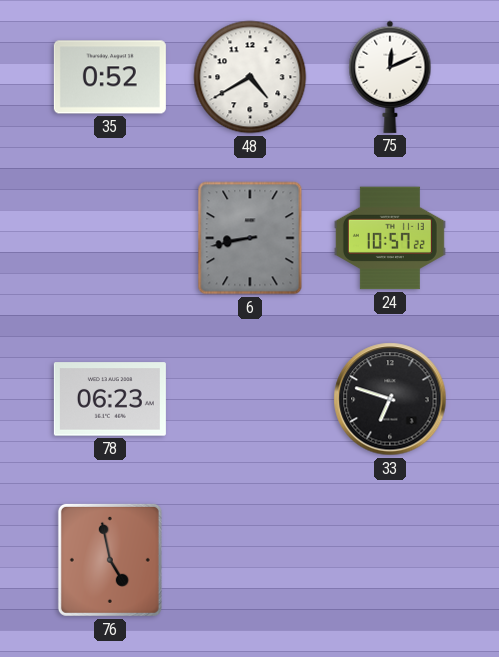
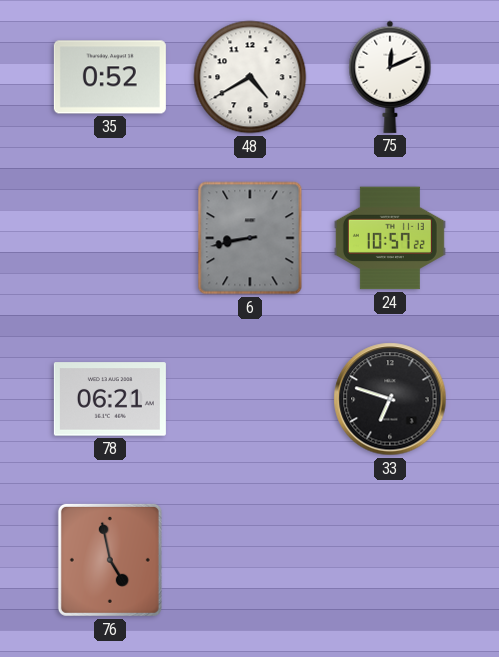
78: 06:23 -> 06:21 (110, 399)
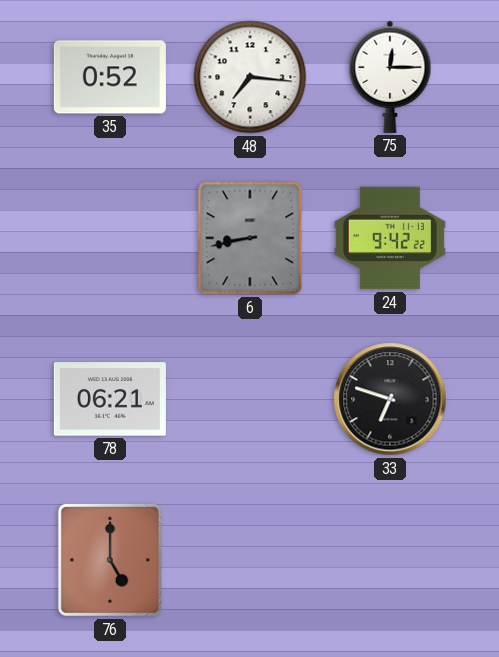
48: 4:40 -> 7:16 (250, 77)
75: 12:11 -> 12:15 (390, 77)
24: 10:57 -> 9:42 (390, 238)
76: 4:58 -> 5:00 (110, 560)
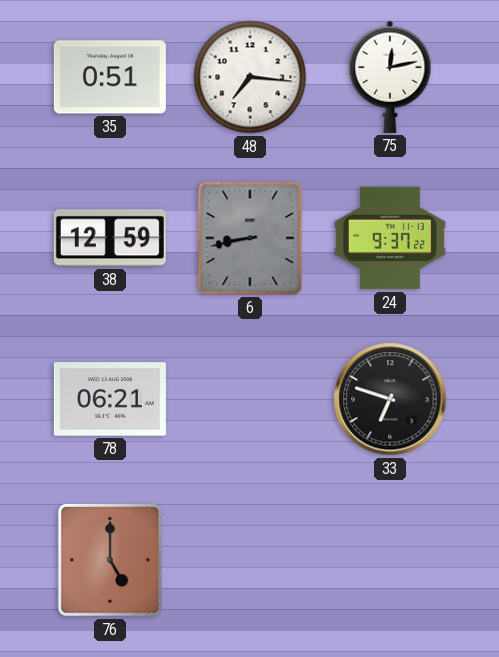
35: 0:52 -> 0:51 (110, 77)
75: 12:15 -> 12:13 (390, 77)
38: none -> 12:59 (110, 238)
24: 9:42 -> 9:37 (390, 238)
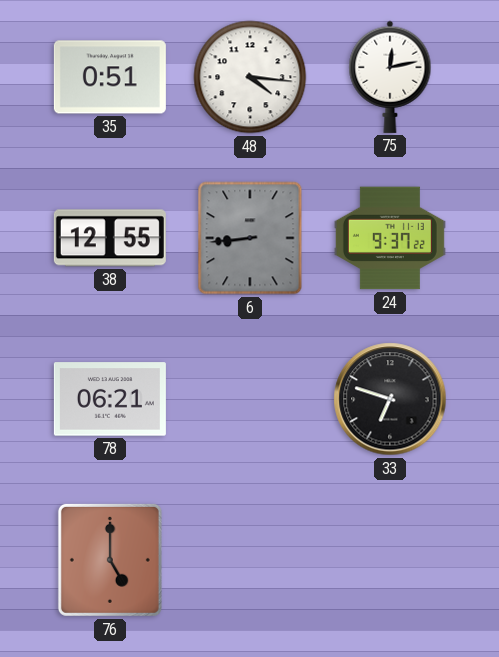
48: 7:16 -> 4:16 (250, 77)
38: 12:59 -> 12:55 (110, 238)
6: 8:43 -> 8:44 (250, 238)
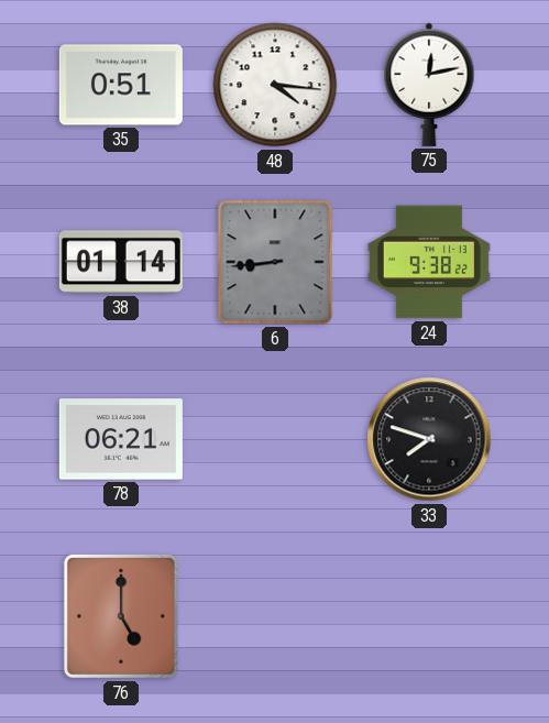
38: 12:55 -> 01:14 (121, 262)
24: 9:37 -> 9:38 (429, 262)
33: 6:48 -> 7:48 (429, 439)
